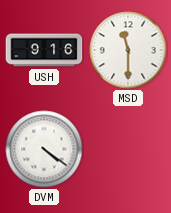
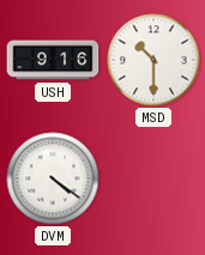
MSD: 11:30 -> 10:30 (153, 60)
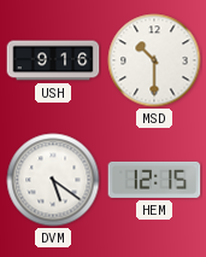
DVM: 4:21 -> 5:21 (53, 180)
HEM: none -> 12:15 (154, 180)
